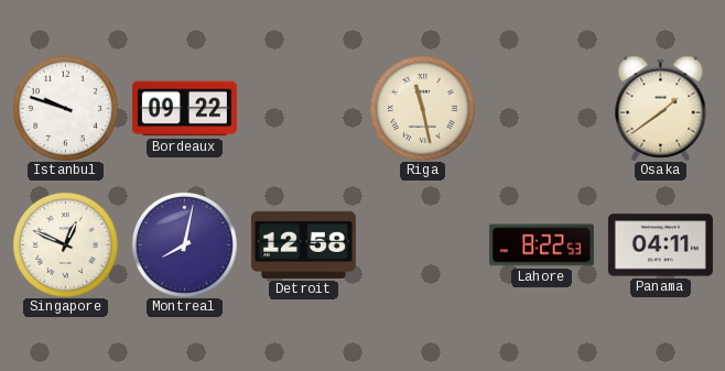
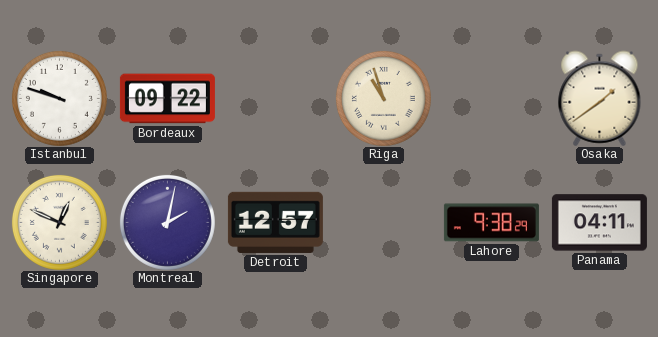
Riga: 11:28 -> 10:57 (383, 98)
Montreal: 8:02 -> 2:02 (167, 222)
Detroit: 12:58 -> 12:57 (275, 222)
Lahore: 8:22 -> 9:38 (491, 223)
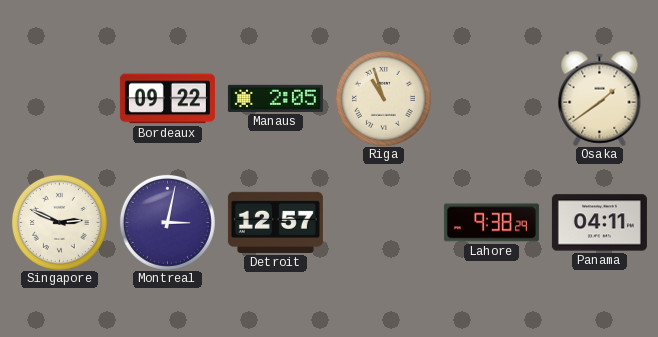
Istanbul: 9:48 -> none (59, 98)
Manaus: none -> 2:05 (275, 98)
Singapore: 12:49 -> 2:49 (59, 222)
Montreal: 2:02 -> 3:02 (167, 222)
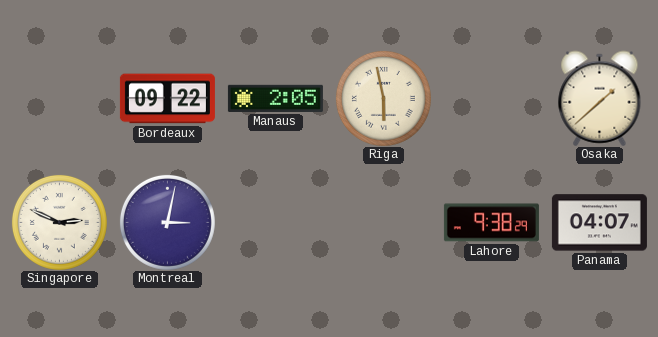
Riga: 10:57 -> 5:58 (383, 98)
Osaka: 1:39 -> 1:38 (600, 98)
Detroit: 12:57 -> none (275, 222)
Panama: 04:11 -> 04:07 (599, 223)
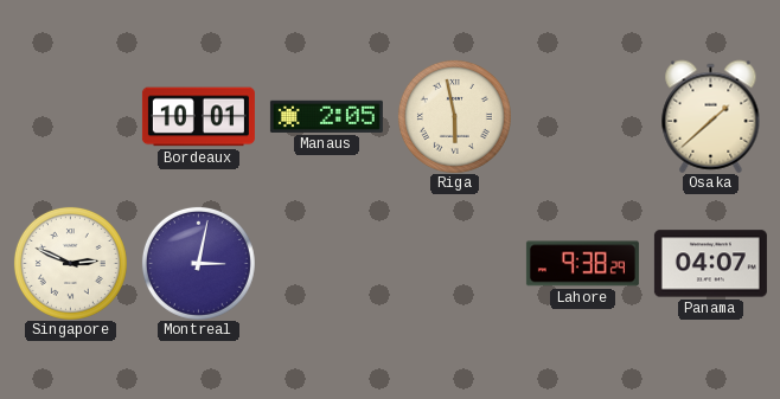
Bordeaux: 09:22 -> 10:01 (198, 117)
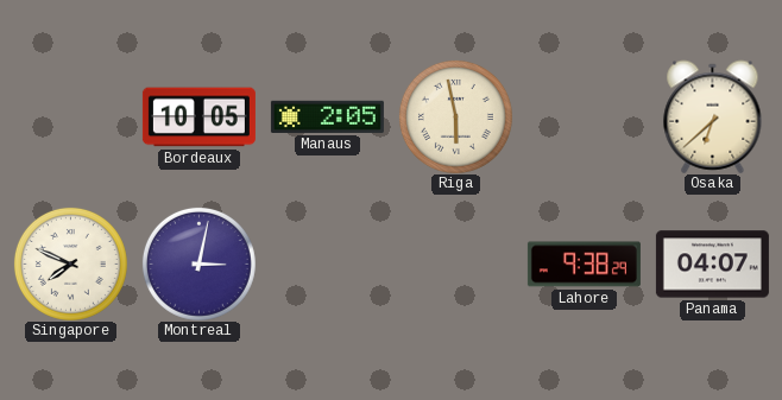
Bordeaux: 10:01 -> 10:05 (198, 118)
Osaka: 1:38 -> 6:38 (713, 116)
Singapore: 2:49 -> 7:49 (70, 264)
